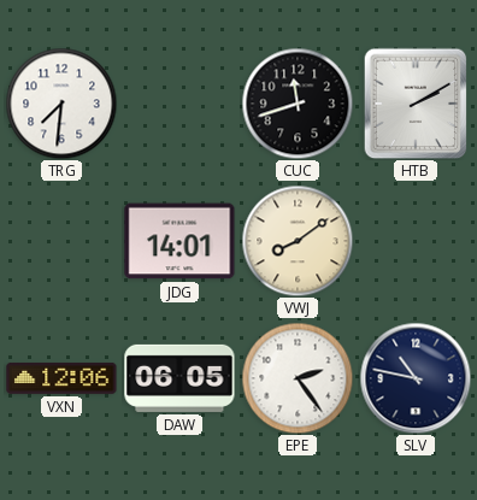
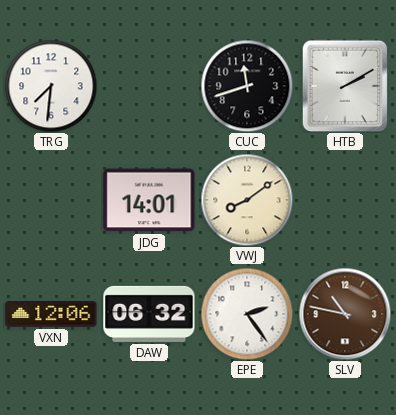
DAW: 06:05 -> 06:32 (149, 314)
SLV dial: navy -> brown (345, 314)
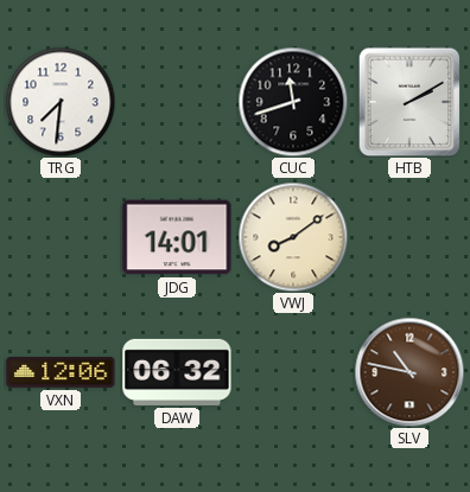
EPE: 2:24 -> none (247, 314)
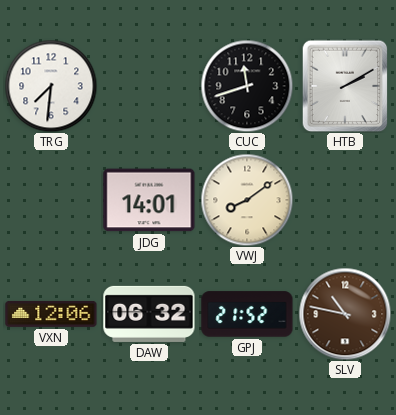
GPJ: none -> 21:52 (247, 314)
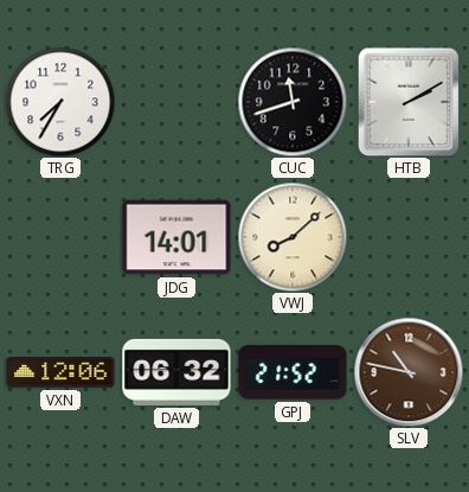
TRG: 7:31 -> 7:35 (60, 102)
VWJ: 8:09 -> 8:08 (293, 237)
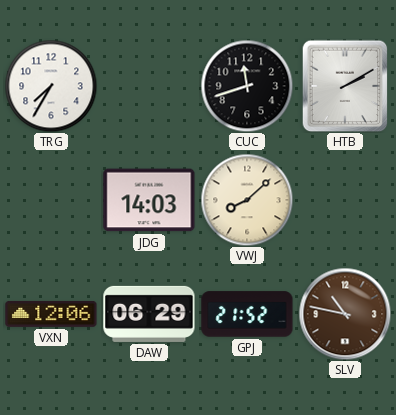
JDG: 14:01 -> 14:03 (149, 200)
DAW: 06:32 -> 06:29 (149, 314)
